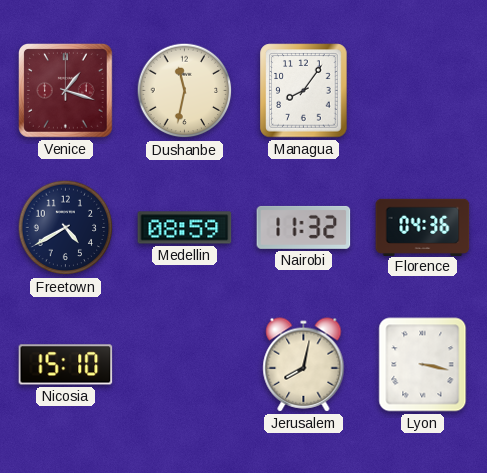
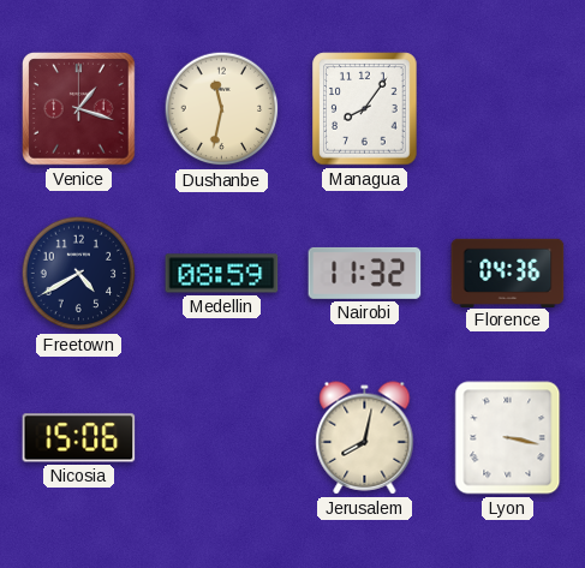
Nicosia: 15:10 -> 15:06 (79, 438)
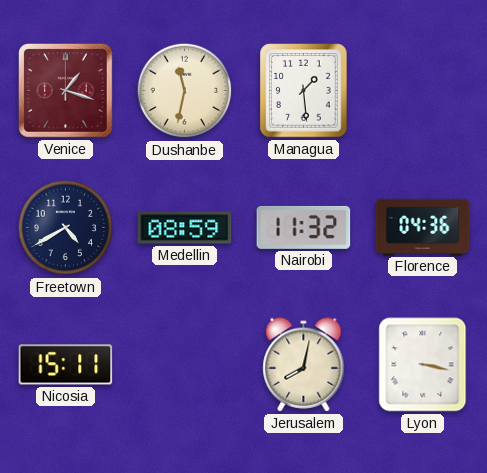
Managua: 8:06 -> 1:29 (304, 91)
Nicosia: 15:06 -> 15:11 (66, 365)
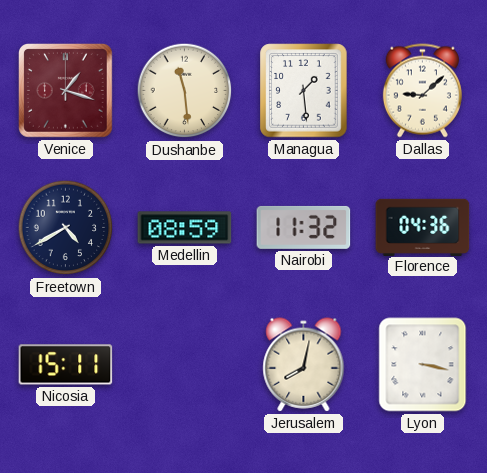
Dushanbe: 11:32 -> 11:29 (185, 91)
Dallas: none -> 9:08 (422, 91)
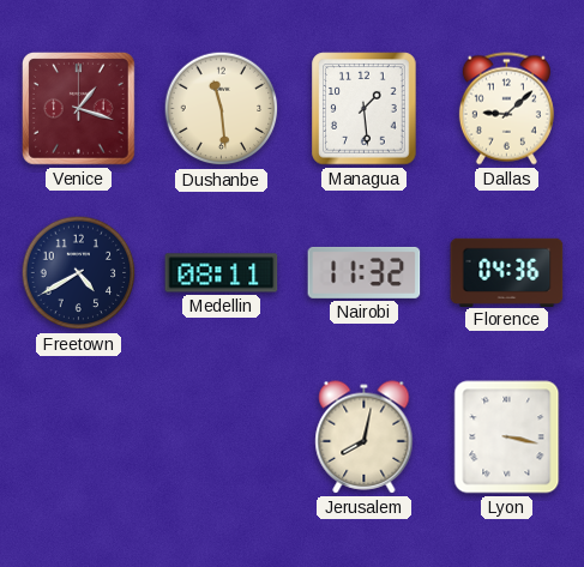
Medellin: 08:59 -> 08:11 (222, 273)
Nicosia: 15:11 -> none (66, 365)
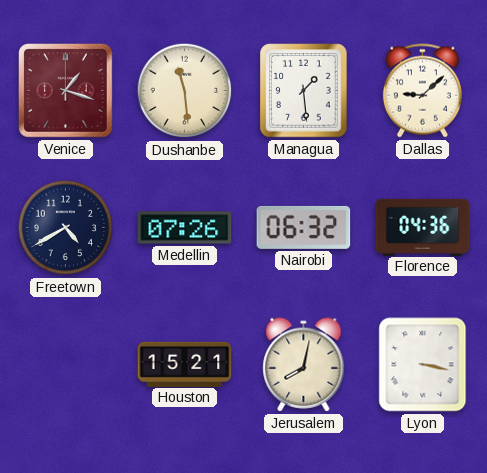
Medellin: 08:11 -> 07:26 (185, 228)
Nairobi: 11:32 -> 06:32 (304, 227)
Houston: none -> 15:21 (185, 364)
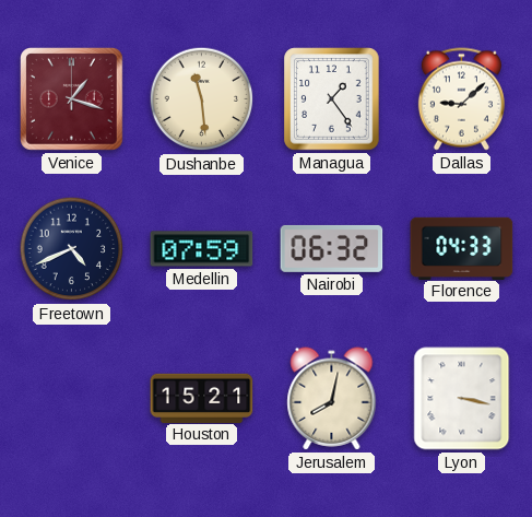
Managua: 1:29 -> 1:24 (332, 99)
Freetown: 4:40 -> 4:41 (72, 249)
Medellin: 07:26 -> 07:59 (202, 249)
Florence: 04:36 -> 04:33 (462, 248)
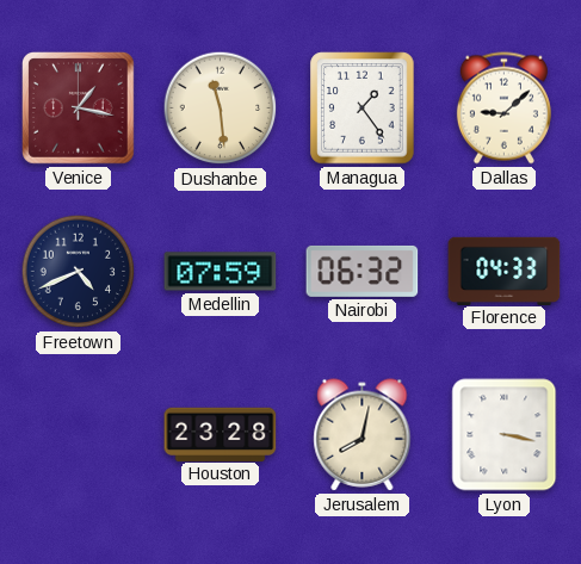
Venice: 1:18 -> 1:17 (79, 109)
Houston: 15:21 -> 23:28 (221, 434)
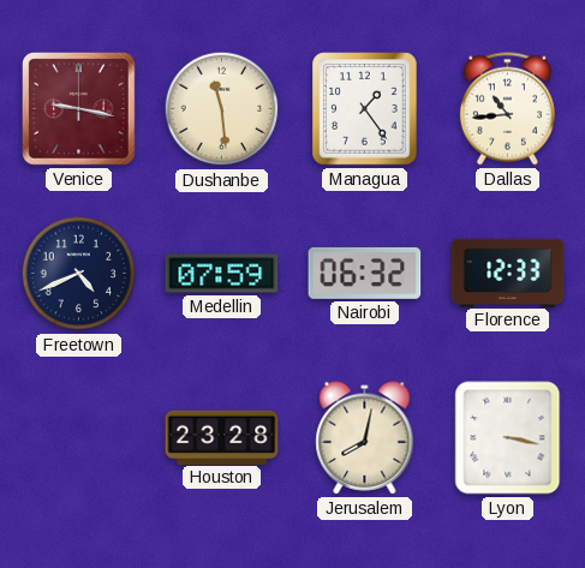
Venice: 1:17 -> 9:17 (79, 109)
Dallas: 9:08 -> 10:44 (507, 109)
Florence: 04:33 -> 12:33 (508, 273)
